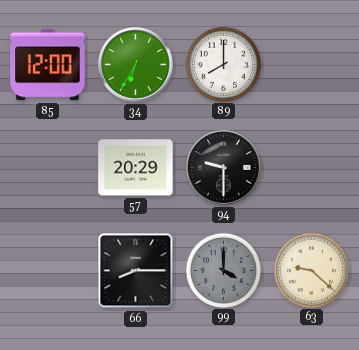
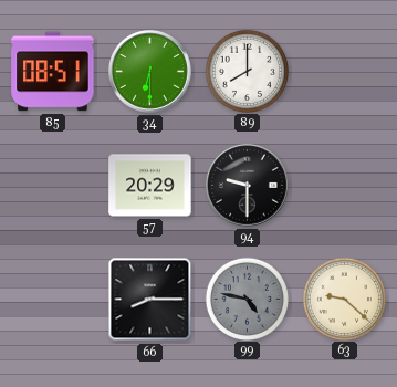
85: 12:00 -> 08:51 (53, 72)
34: 6:35 -> 6:30 (150, 72)
99: 4:00 -> 4:47 (247, 299)
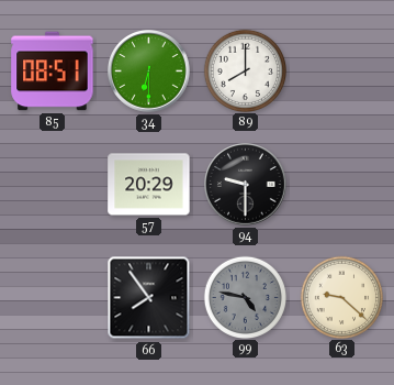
66: 8:15 -> 7:54 (149, 298)
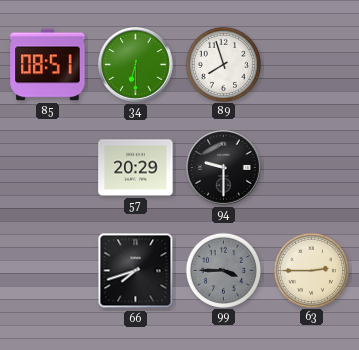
89: 8:00 -> 7:57 (223, 64)
66: 7:54 -> 7:42 (136, 271)
99: 4:47 -> 3:45 (223, 270)
63: 9:22 -> 2:45 (311, 270)
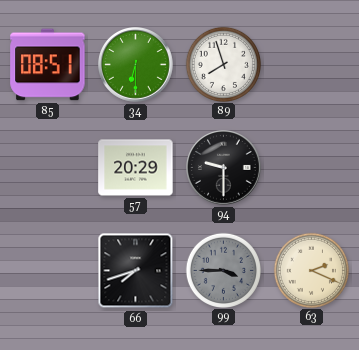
63: 2:45 -> 2:19 (311, 270)
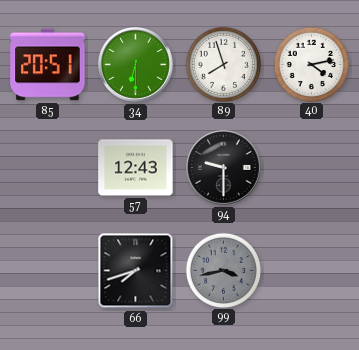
85: 08:51 -> 20:51 (48, 65)
40: none -> 4:13 (311, 64)
57: 20:29 -> 12:43 (136, 168)
99: 3:45 -> 3:43 (223, 270)
63: 2:19 -> none (311, 270)
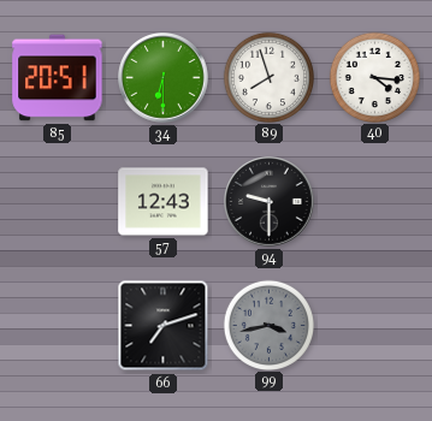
40: 4:13 -> 4:16 (374, 77)
66: 7:42 -> 7:12 (164, 326)
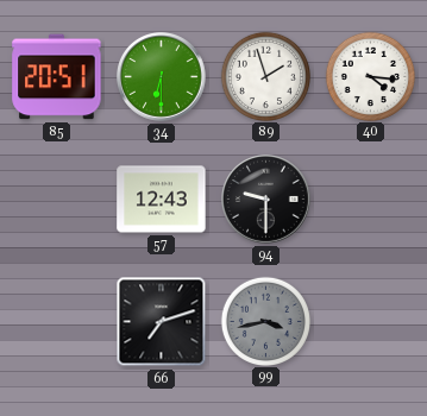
89: 7:57 -> 1:57 (265, 76)
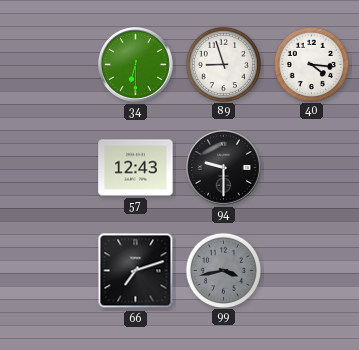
85: 20:51 -> none (57, 77)
89: 1:57 -> 8:57 (223, 64)
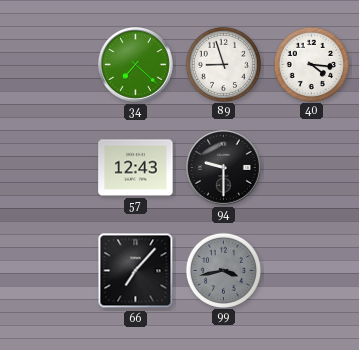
34: 6:30 -> 7:22 (136, 65)
66: 7:12 -> 7:07 (136, 271)
